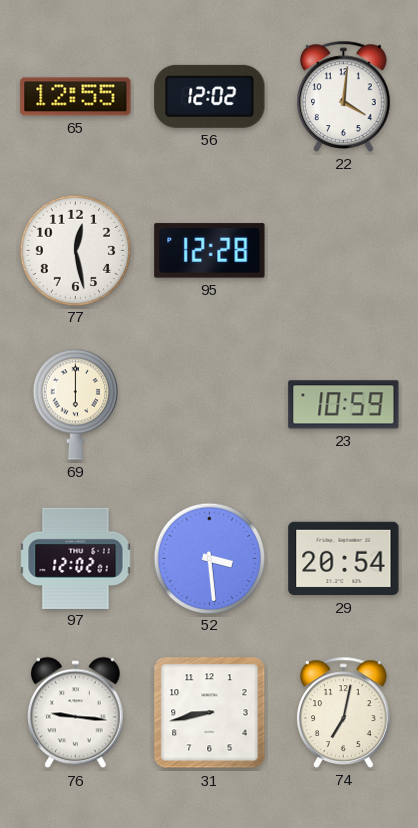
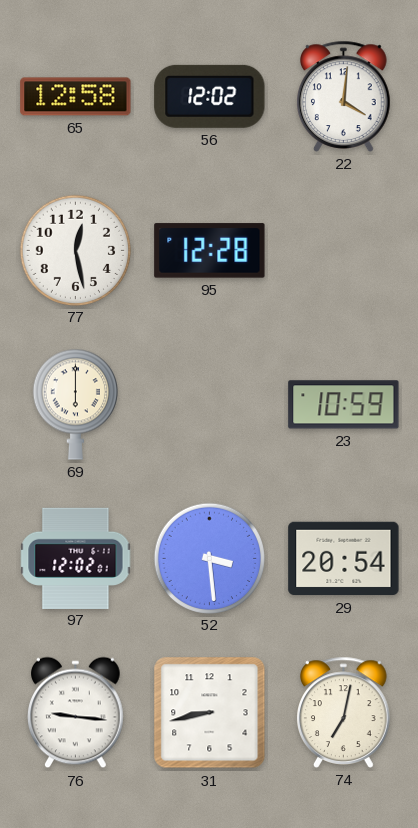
65: 12:55 -> 12:58 (76, 97)
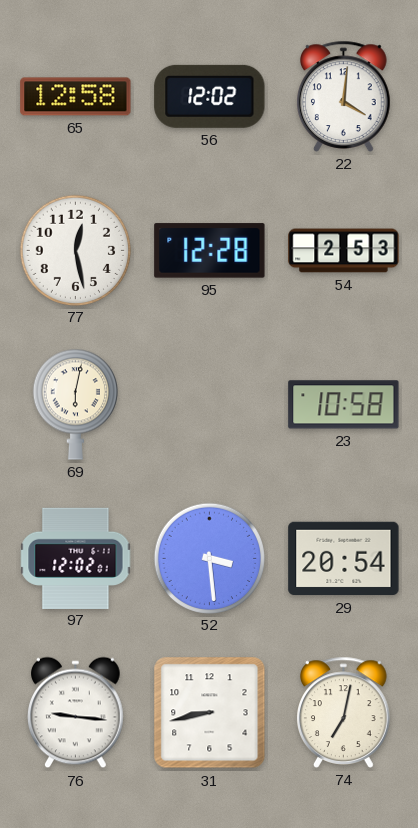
54: none -> 2:53 (344, 251)
69: 6:00 -> 6:02 (75, 404)
23: 10:59 -> 10:58 (344, 405)
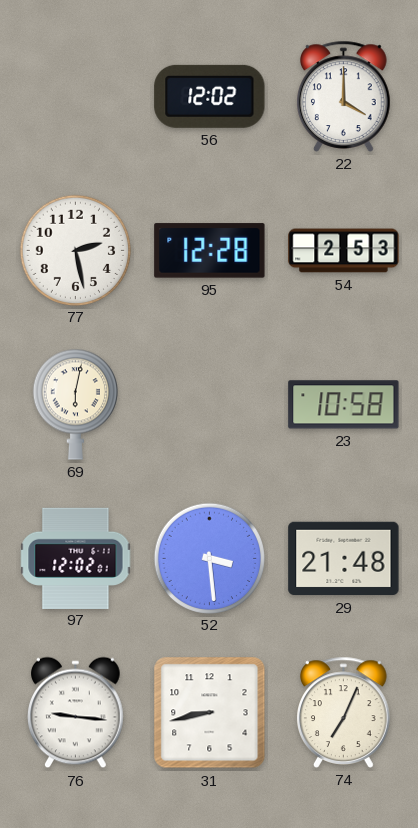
65: 12:58 -> none (76, 97)
22: 4:01 -> 4:00 (344, 96)
77: 12:28 -> 2:28 (75, 250)
29: 20:54 -> 21:48 (344, 559)
74: 7:02 -> 7:04 (344, 712)
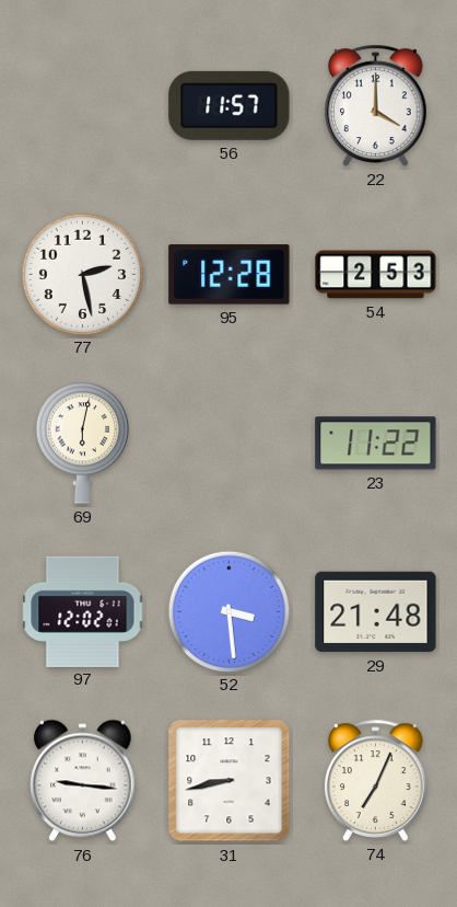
56: 12:02 -> 11:57 (230, 105)
23: 10:58 -> 11:22 (376, 444)
